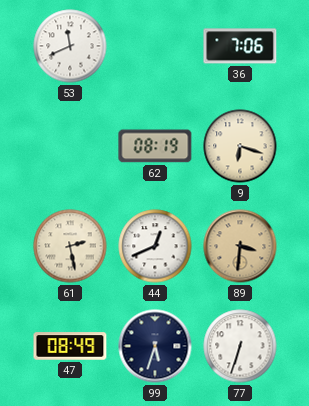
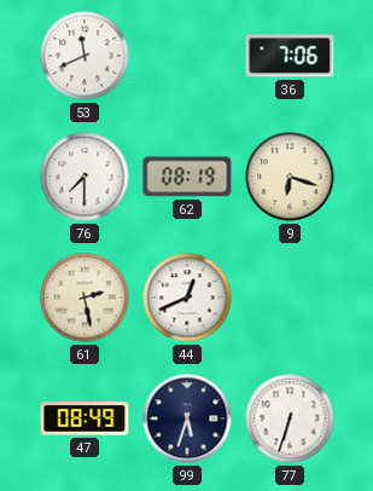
76: none -> 7:30 (84, 177)
89: 3:31 -> none (240, 246)
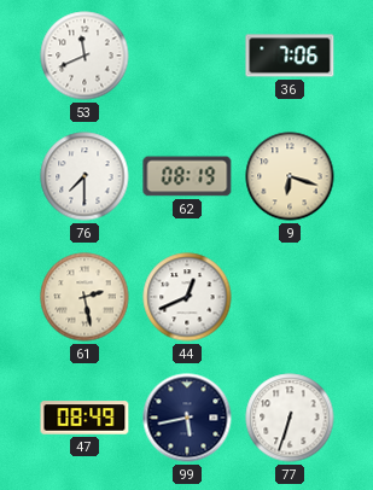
99: 5:33 -> 5:43 (187, 418)
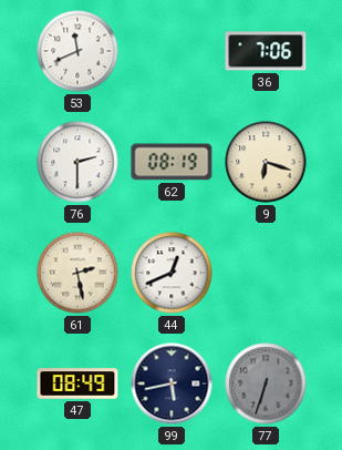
76: 7:30 -> 2:30 (77, 162)
77 dial: white -> grey (266, 383)
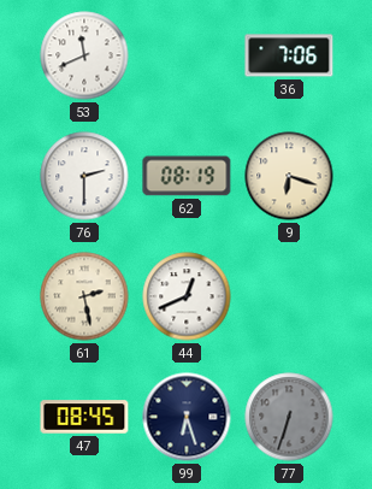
47: 08:49 -> 08:45 (84, 417)
99: 5:43 -> 6:27 (187, 417)
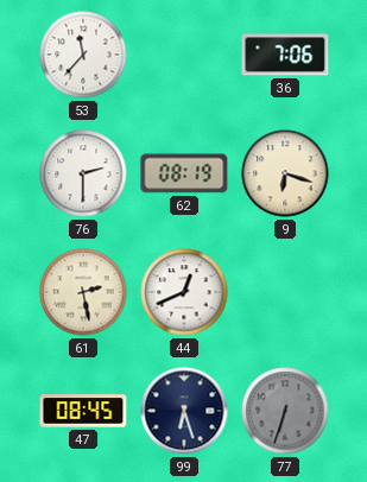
53: 11:41 -> 11:37 (83, 55)
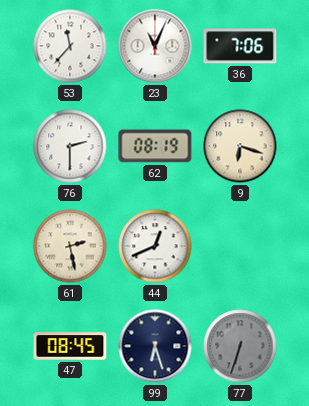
23: none -> 11:04 (155, 46)
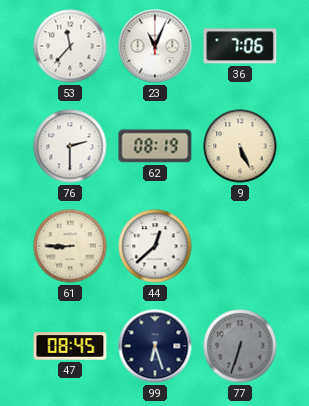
9: 6:18 -> 5:26 (240, 146)
61: 2:28 -> 8:45 (70, 246)
44: 12:41 -> 12:38 (155, 246)
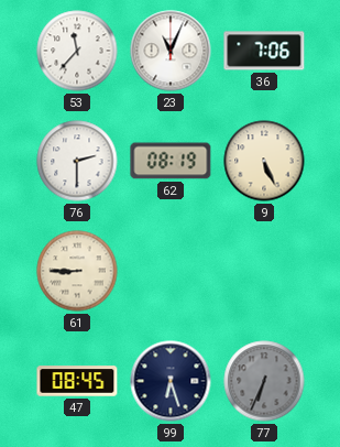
44: 12:38 -> none (155, 246)
77: 6:33 -> 6:34 (264, 381)
